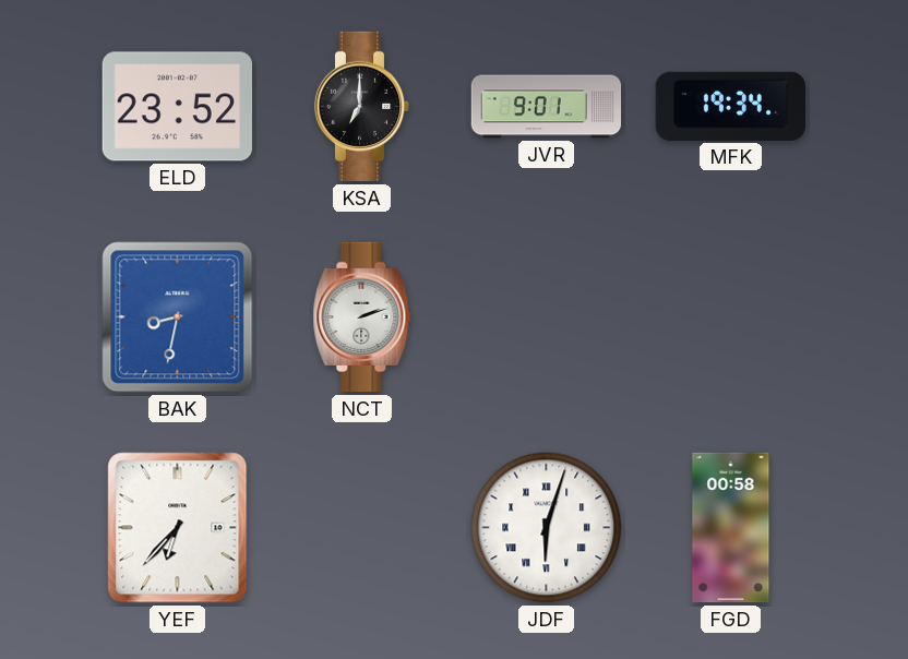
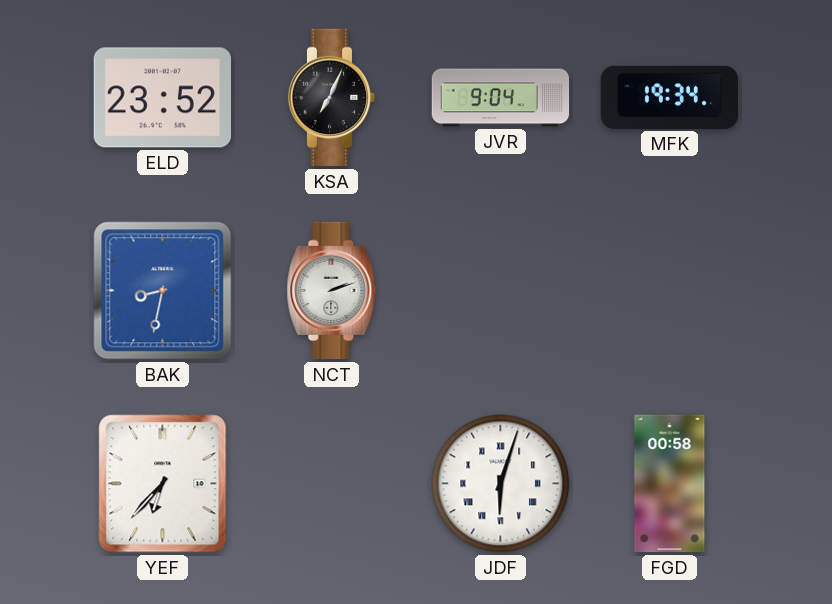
KSA: 7:00 -> 7:04 (332, 98)
JVR: 9:01 -> 9:04 (501, 98)
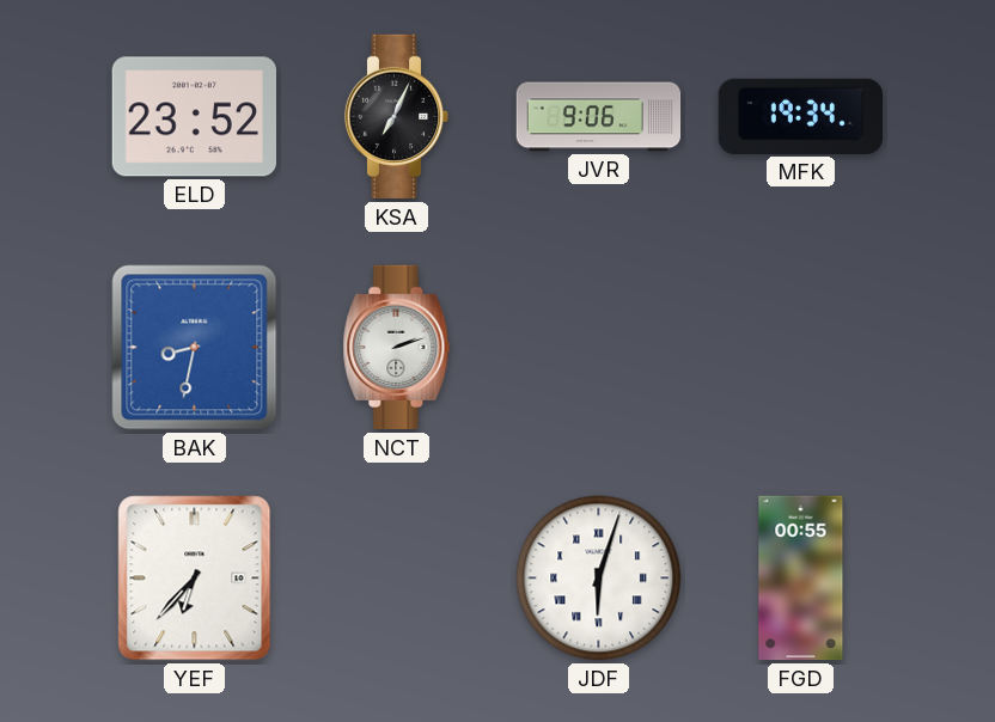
JVR: 9:04 -> 9:06 (599, 117)
FGD: 00:58 -> 00:55 (801, 579)
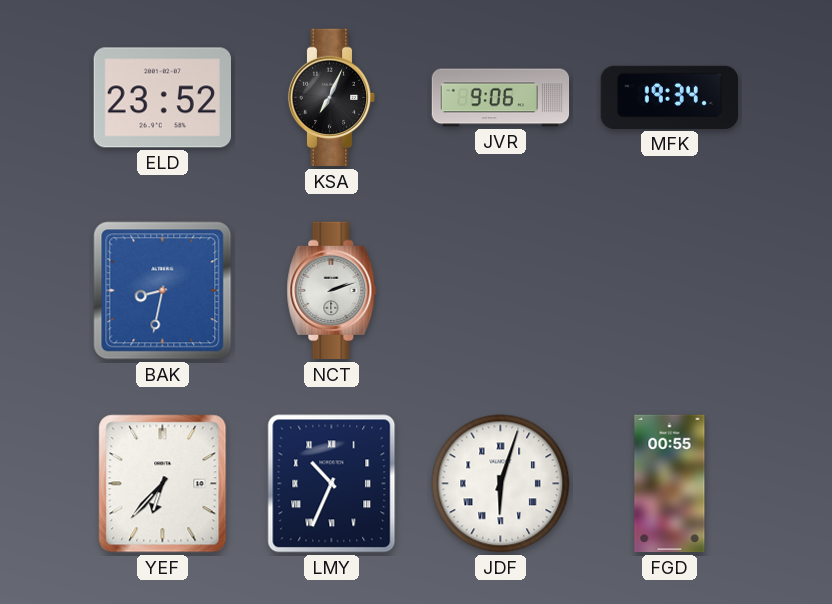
LMY: none -> 10:34 (332, 484)
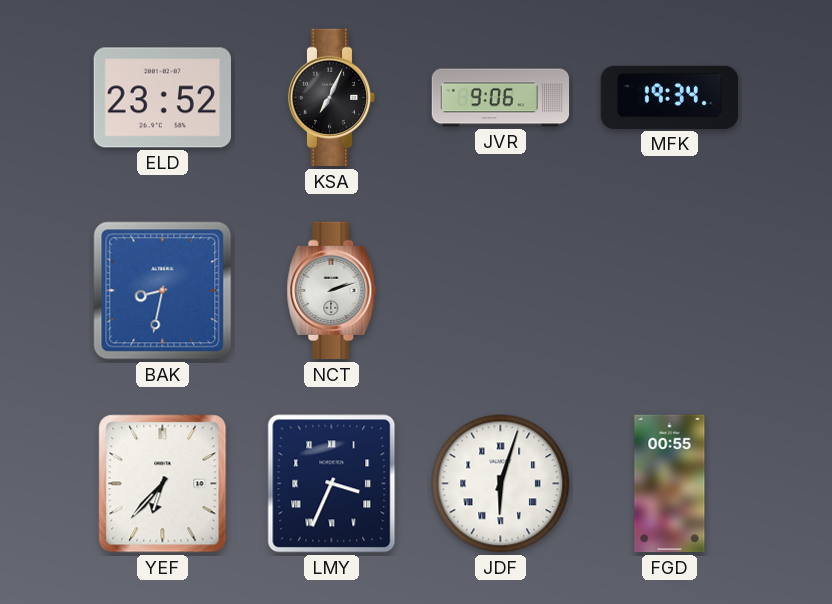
LMY: 10:34 -> 3:34 (332, 484)
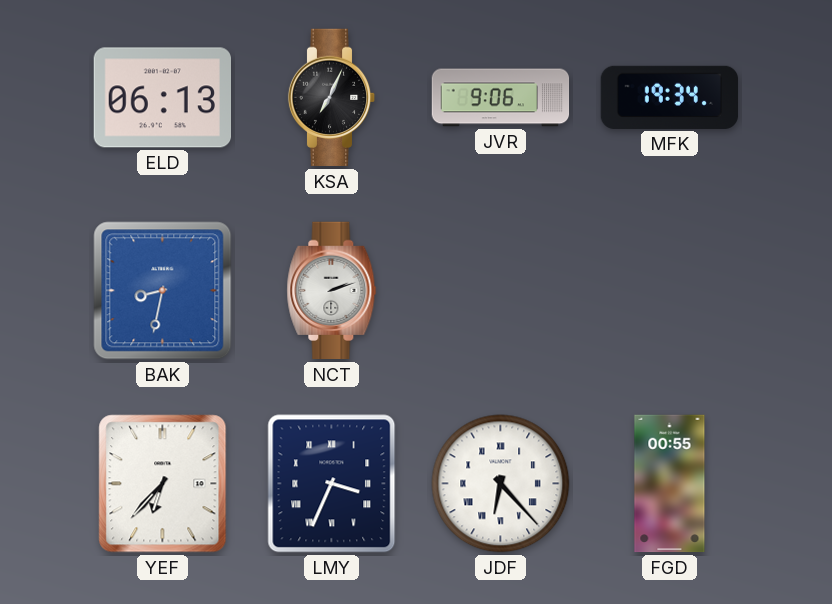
ELD: 23:52 -> 06:13 (162, 98)
JDF: 6:03 -> 6:23 (501, 484)
